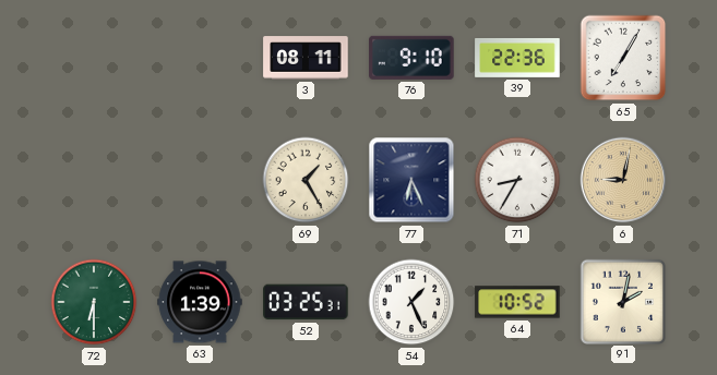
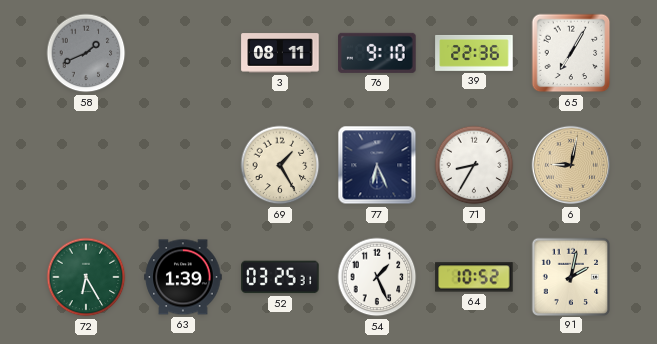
58: none -> 1:41 (86, 53)
72: 6:30 -> 6:25 (86, 277)
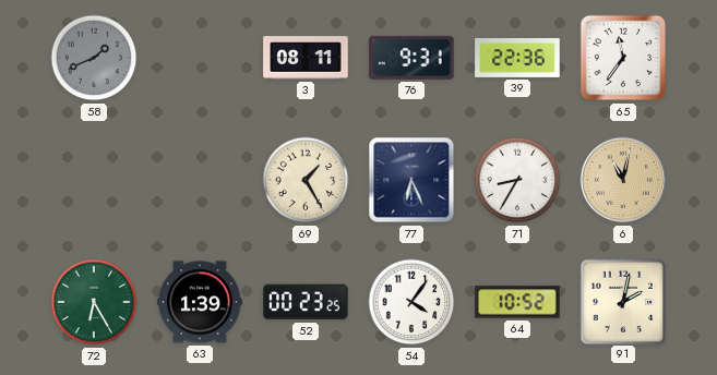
76: 9:10 -> 9:31 (411, 58)
65: 7:05 -> 11:36 (623, 58)
6: 9:02 -> 11:02 (623, 180)
52: 03:25 -> 00:23 (306, 302)
54: 1:26 -> 4:06 (411, 302)
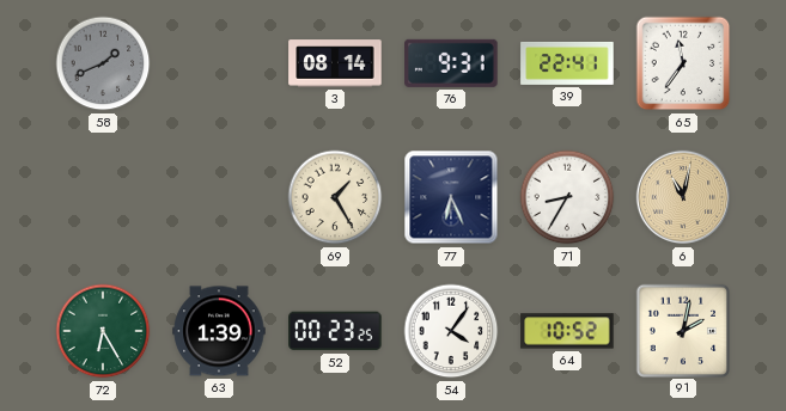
3: 08:11 -> 08:14 (335, 63)
39: 22:36 -> 22:41 (567, 63)
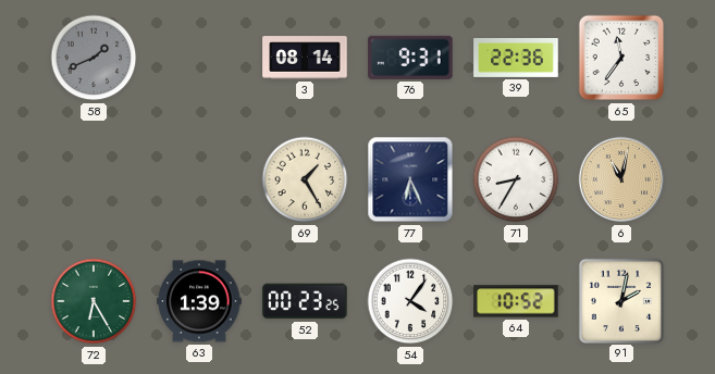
39: 22:41 -> 22:36 (516, 58)
